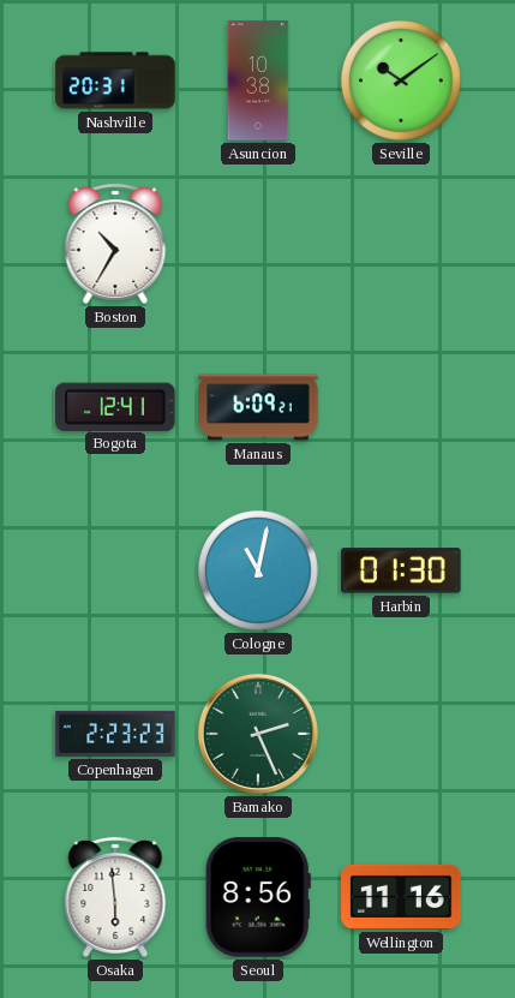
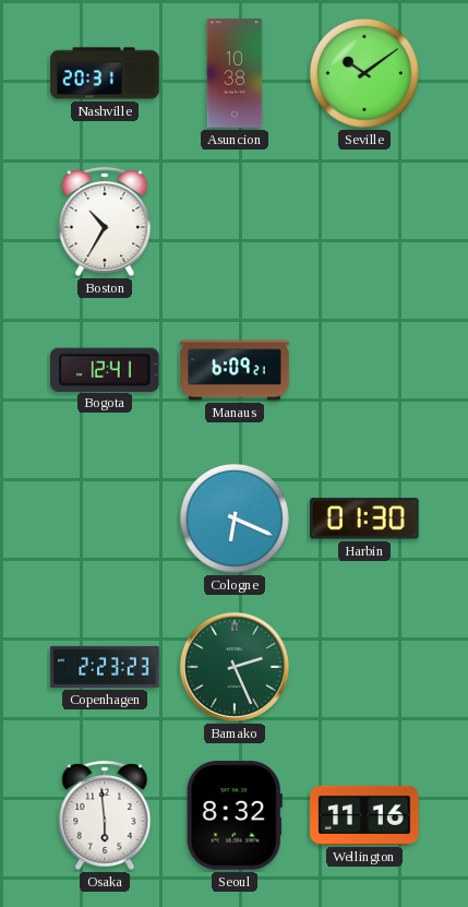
Cologne: 11:02 -> 6:19 (236, 520)
Seoul: 8:56 -> 8:32 (235, 815)
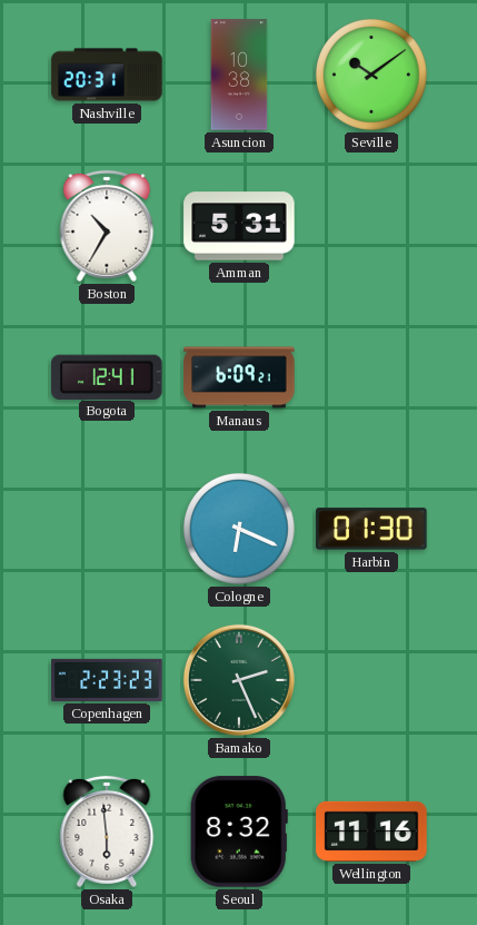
Amman: none -> 5:31 (239, 226)
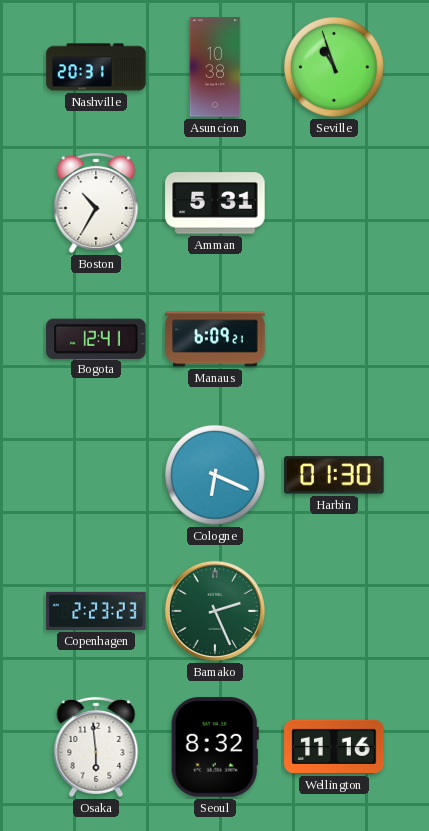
Seville: 10:09 -> 10:57 (335, 68)
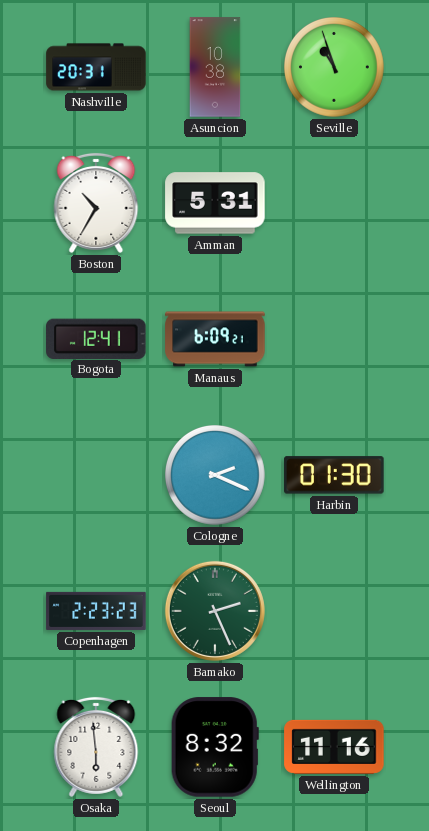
Cologne: 6:19 -> 2:19 (216, 476)
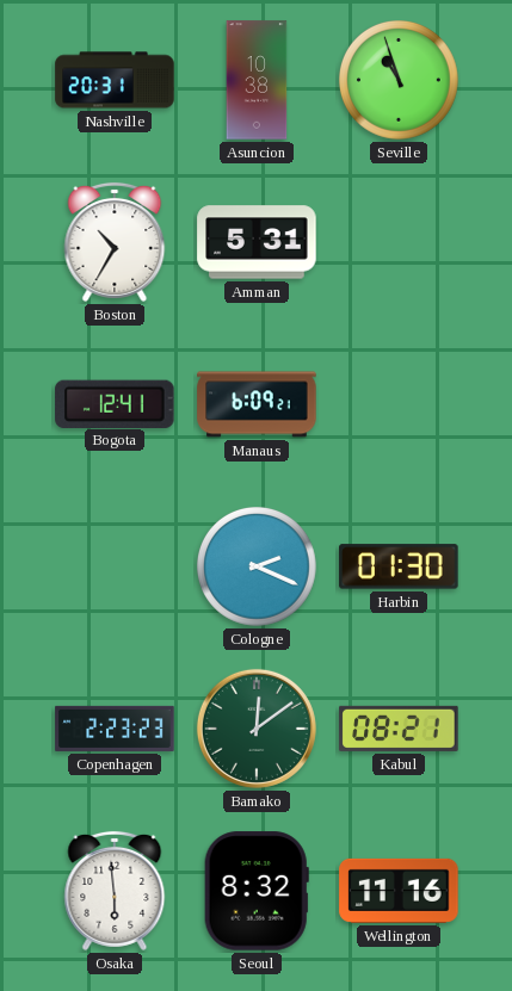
Bamako: 2:26 -> 12:09 (257, 729)
Kabul: none -> 08:21 (399, 729)
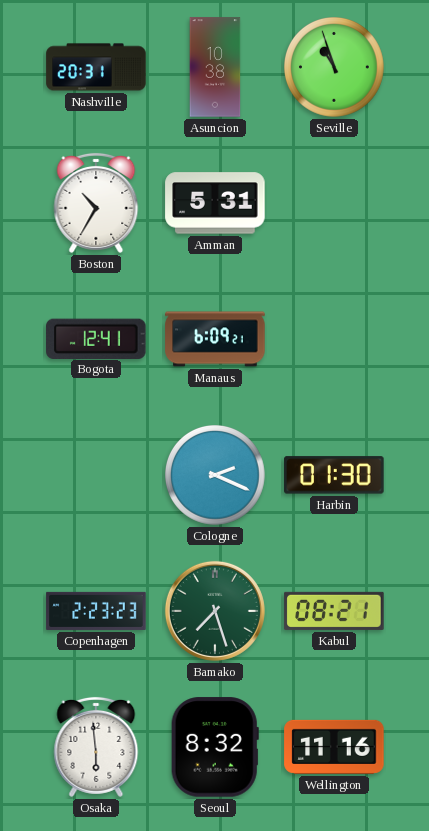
Bamako: 12:09 -> 7:27 (215, 611)
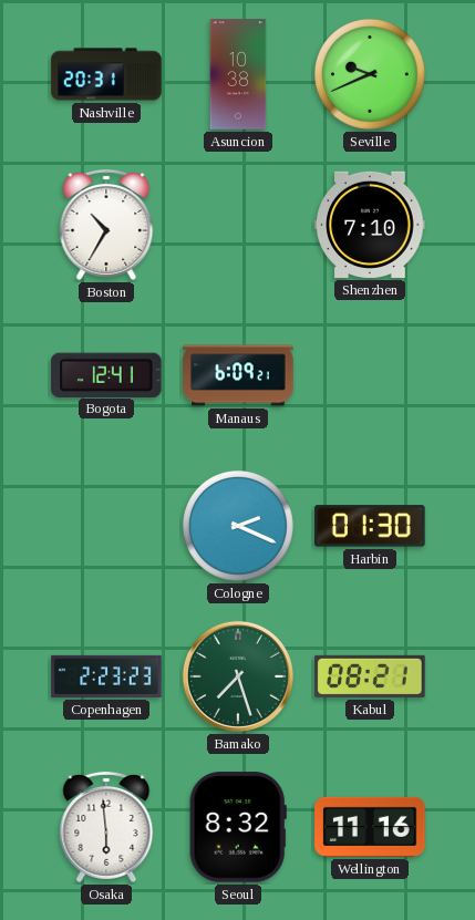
Seville: 10:57 -> 9:41 (371, 75)
Amman: 5:31 -> none (215, 203)
Shenzhen: none -> 7:10 (370, 225)
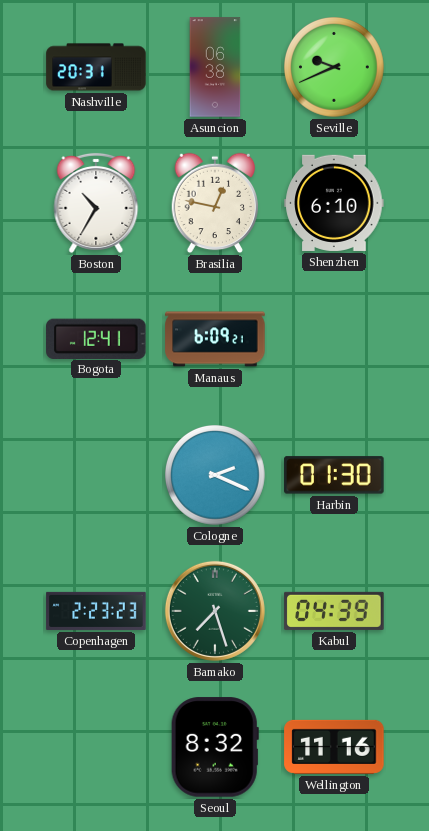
Asuncion: 10:38 -> 06:38 (215, 67)
Brasilia: none -> 12:47 (215, 203)
Shenzhen: 7:10 -> 6:10 (334, 203)
Kabul: 08:21 -> 04:39 (334, 611)
Osaka: 5:59 -> none (106, 827)
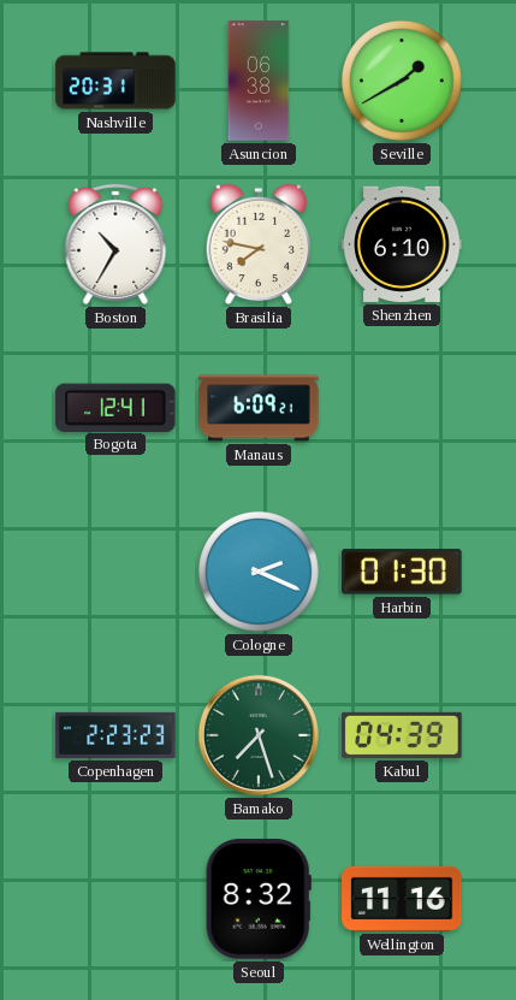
Seville: 9:41 -> 1:40 (403, 82)
Brasilia: 12:47 -> 7:47 (259, 244)
